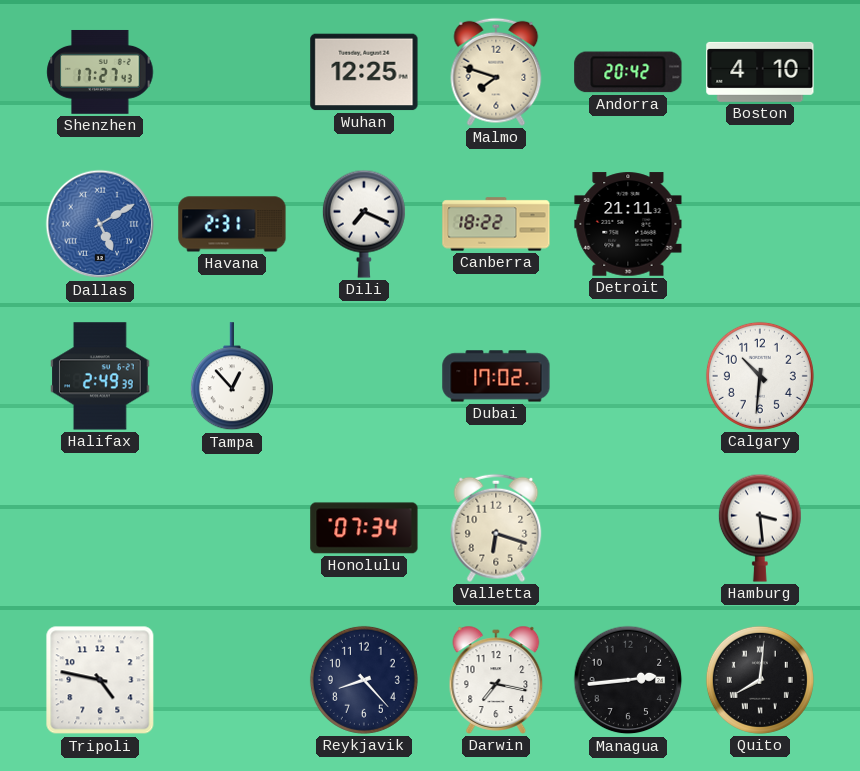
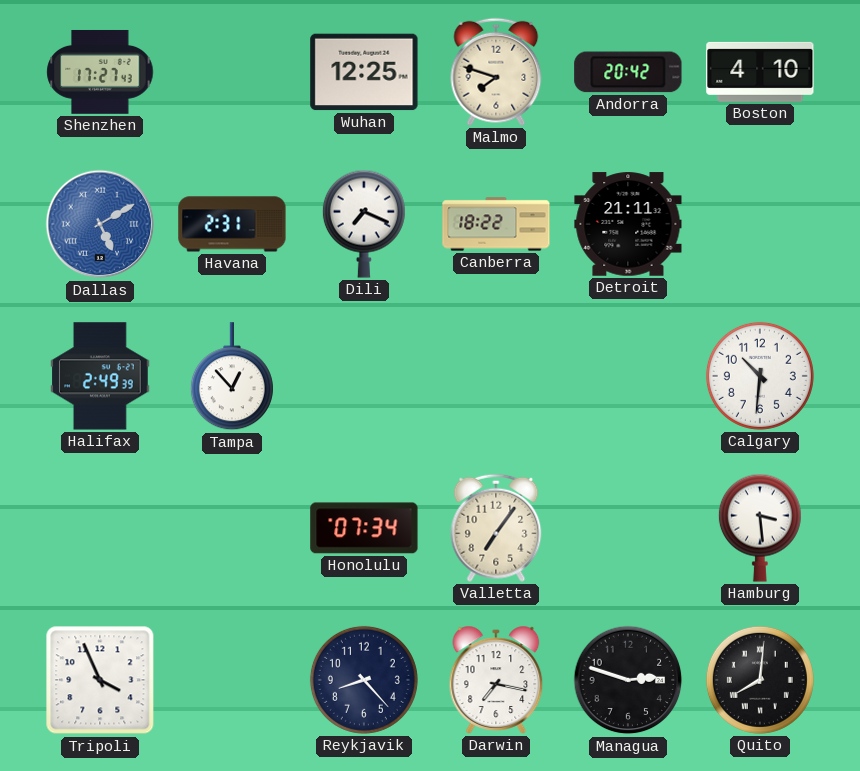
Dubai: 17:02 -> none (496, 376)
Valletta: 6:18 -> 7:06 (496, 528)
Tripoli: 4:47 -> 3:56 (100, 680)
Managua: 2:44 -> 2:48 (628, 680)
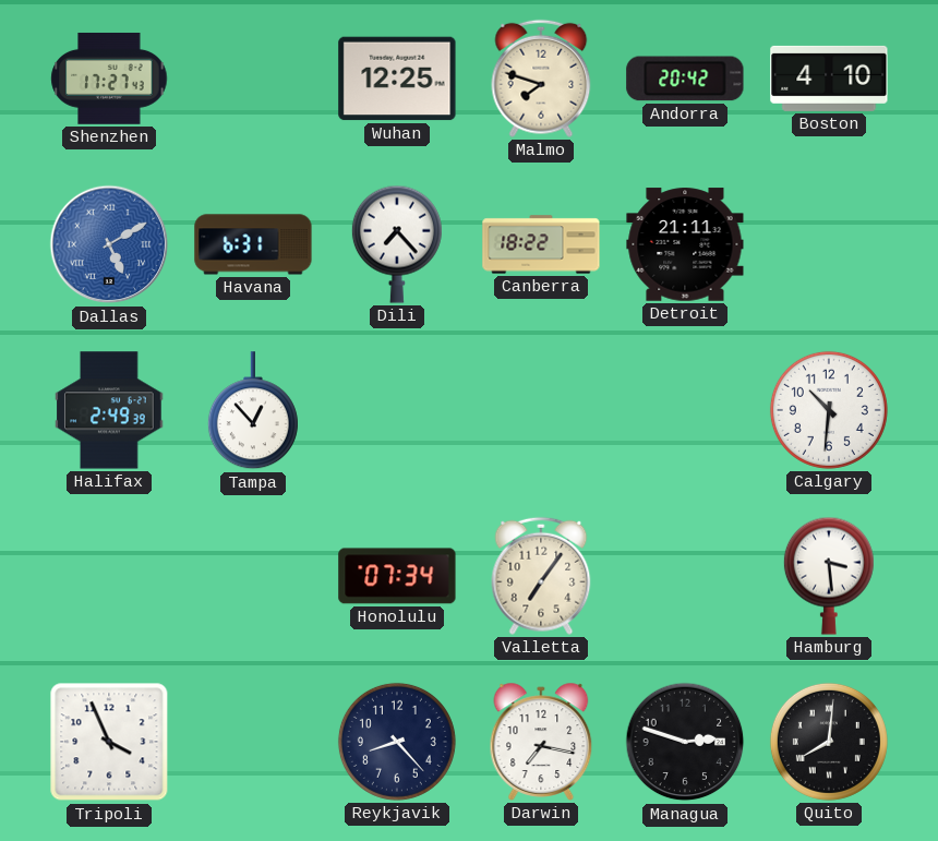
Havana: 2:31 -> 6:31 (253, 244)
Dili: 7:19 -> 7:23 (397, 244)
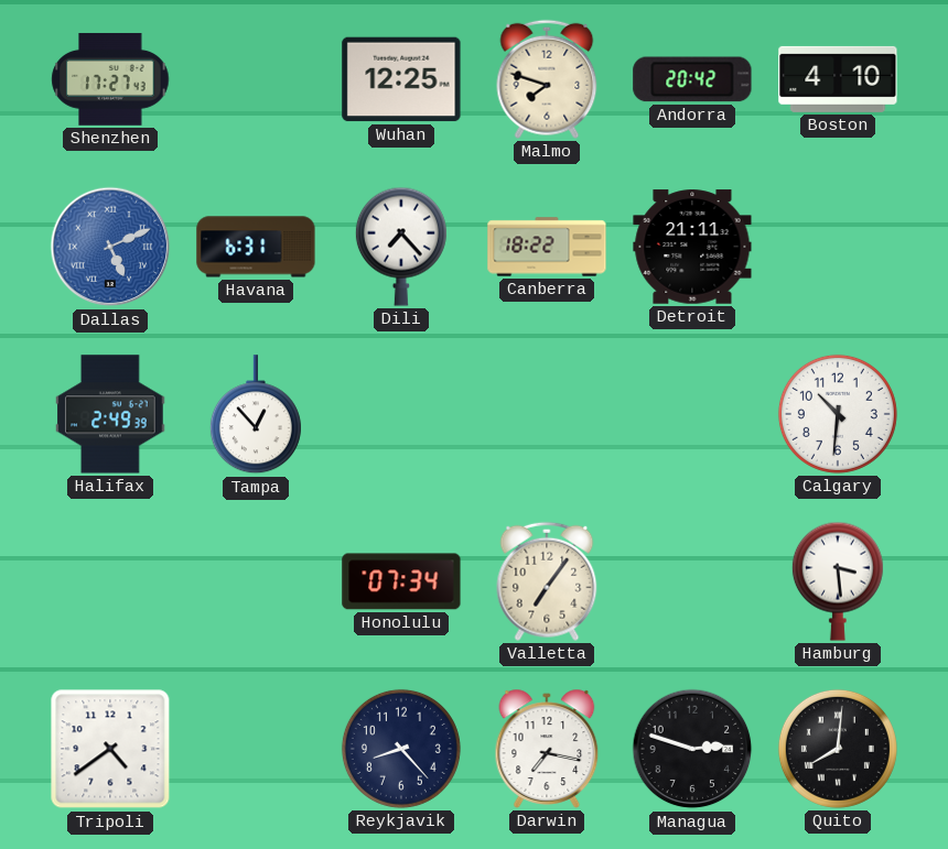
Dallas: 5:10 -> 5:11 (110, 247)
Tripoli: 3:56 -> 4:39 (110, 749)
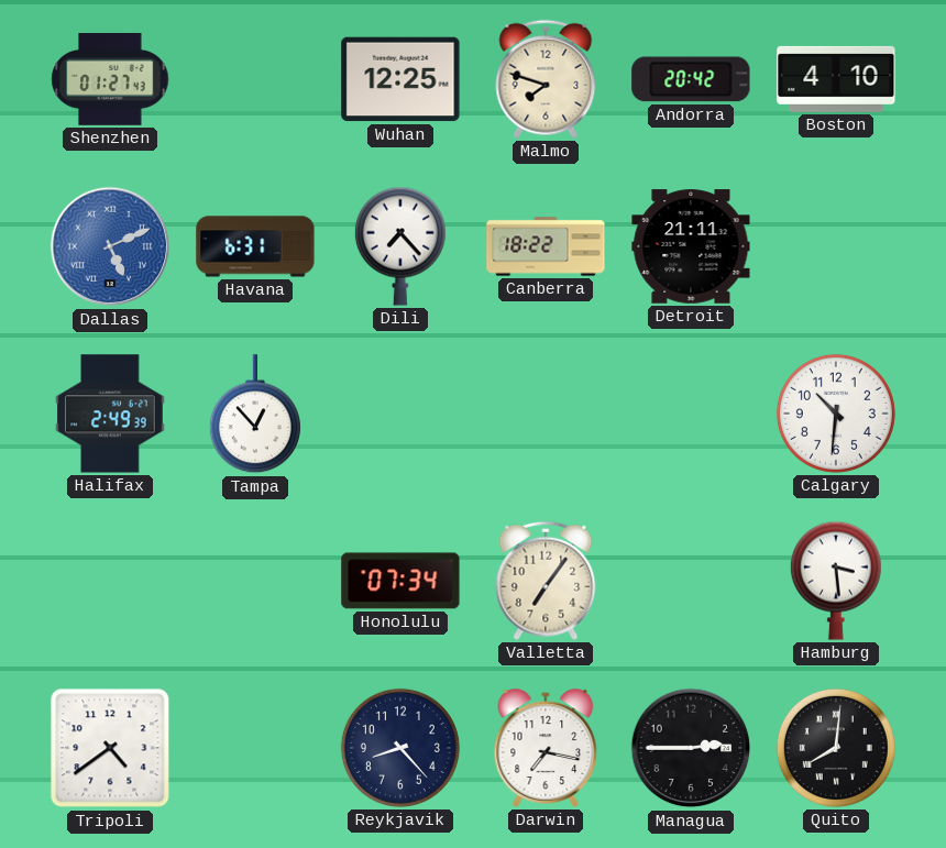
Shenzhen: 17:27 -> 01:27 (110, 79)
Managua: 2:48 -> 2:45 (691, 748)
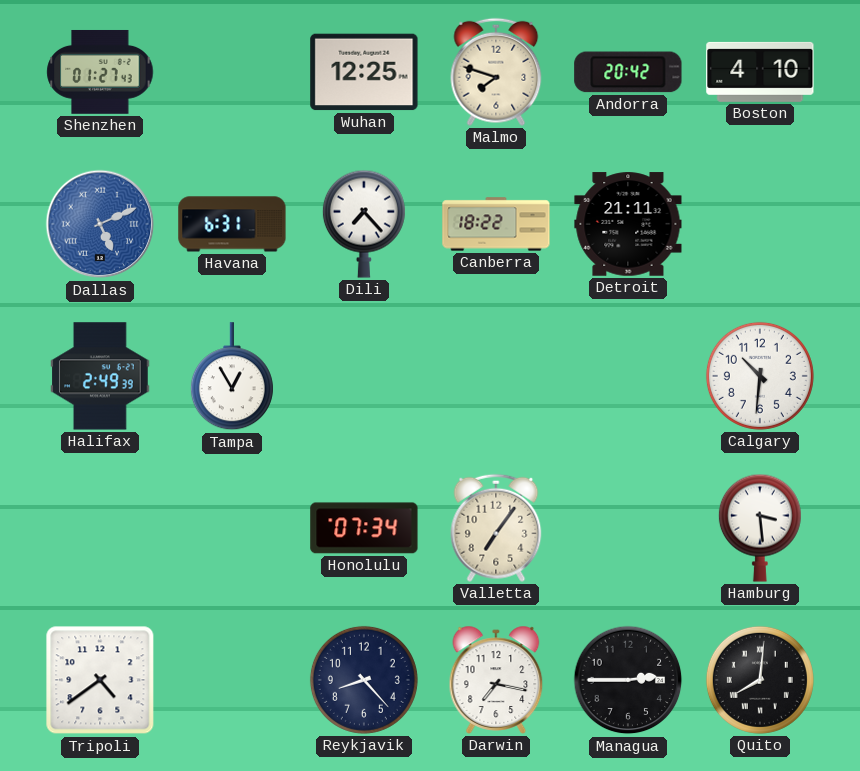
Tampa: 12:53 -> 12:55 (232, 377)
